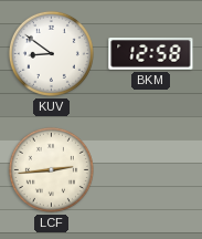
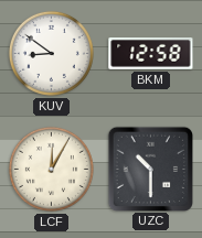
LCF: 2:44 -> 12:05 (51, 169)
UZC: none -> 10:30 (150, 169)
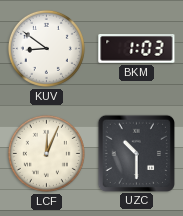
BKM: 12:58 -> 1:03 (137, 49)
LCF: 12:05 -> 12:04 (46, 153)
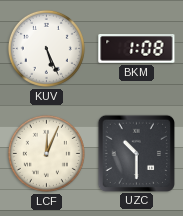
KUV: 8:51 -> 5:26 (46, 48)
BKM: 1:03 -> 1:08 (137, 49)
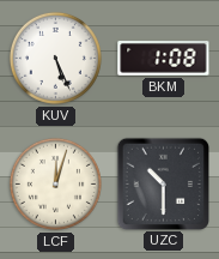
LCF: 12:04 -> 12:03 (55, 183)
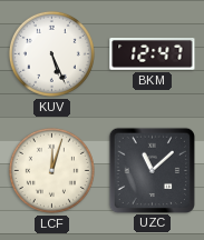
BKM: 1:08 -> 12:47 (153, 54)
UZC: 10:30 -> 11:08 (152, 170)
